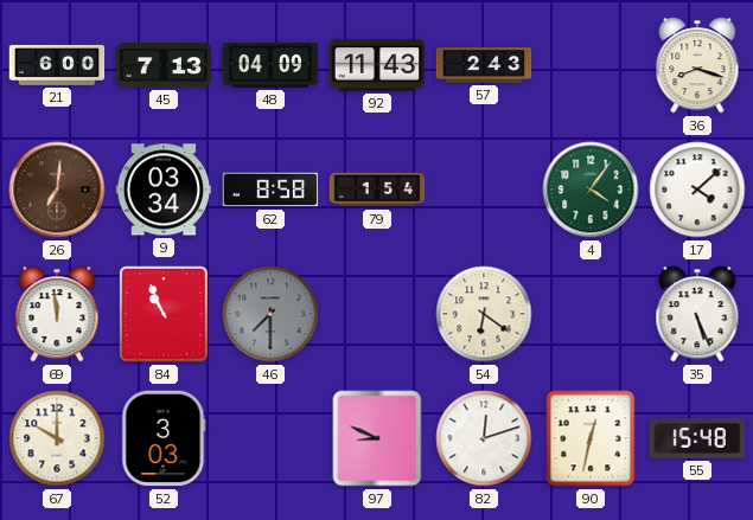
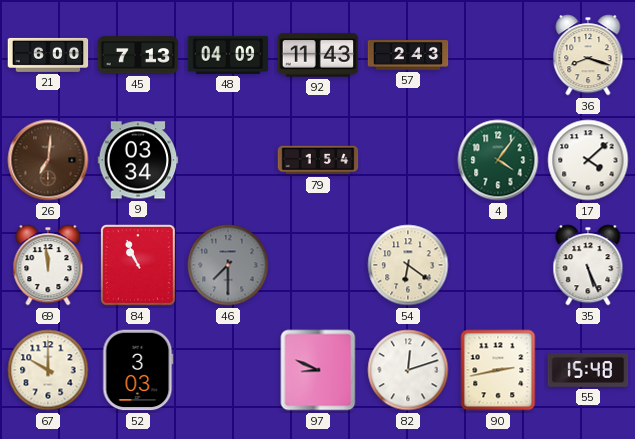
62: 8:58 -> none (270, 190)
90: 12:32 -> 2:43 (498, 370)
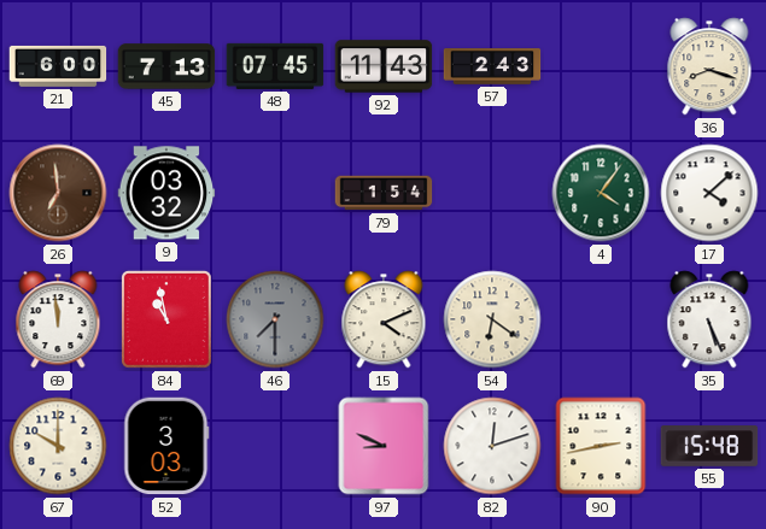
48: 04:09 -> 07:45 (275, 66)
26: 7:01 -> 6:59 (58, 193)
9: 03:34 -> 03:32 (166, 193)
84: 10:56 -> 10:58 (166, 321)
15: none -> 4:11 (384, 319)
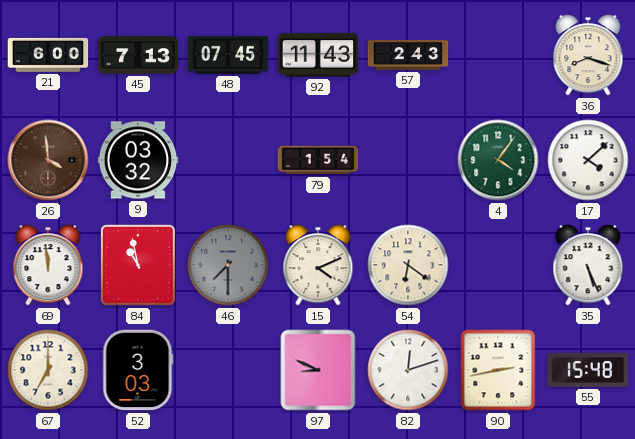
26: 6:59 -> 3:59 (48, 160)
67: 10:00 -> 7:00 (48, 370)
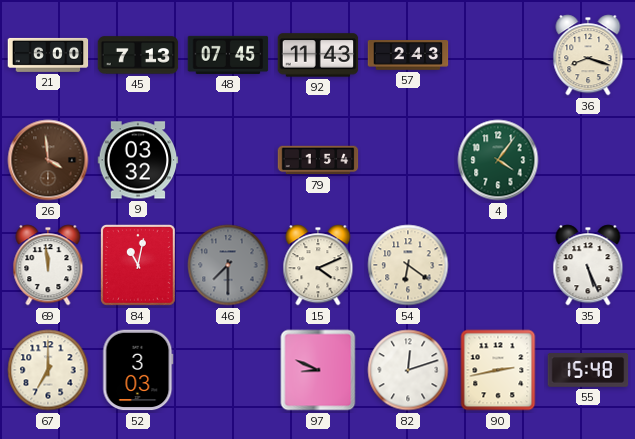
17: 4:08 -> none (588, 160)
84: 10:58 -> 11:02 (138, 266)
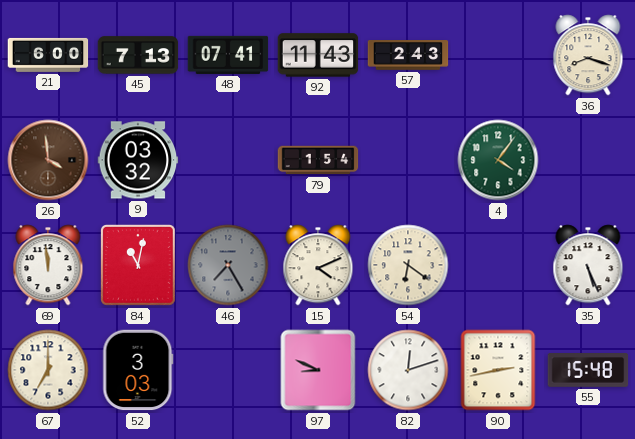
48: 07:45 -> 07:41 (228, 55)
46: 7:30 -> 7:25 (228, 265)
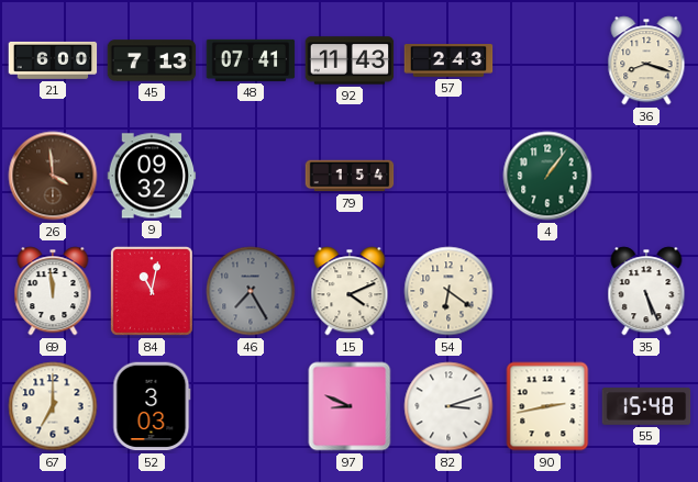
9: 03:32 -> 09:32 (152, 176)
4: 4:06 -> 1:06 (547, 176)
82: 12:12 -> 3:12 (448, 406)
